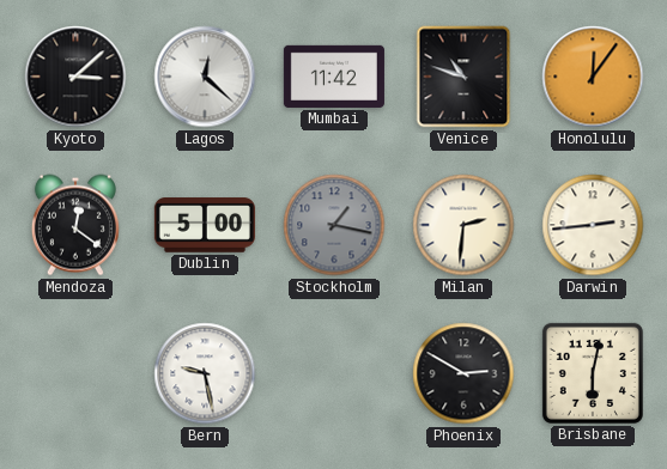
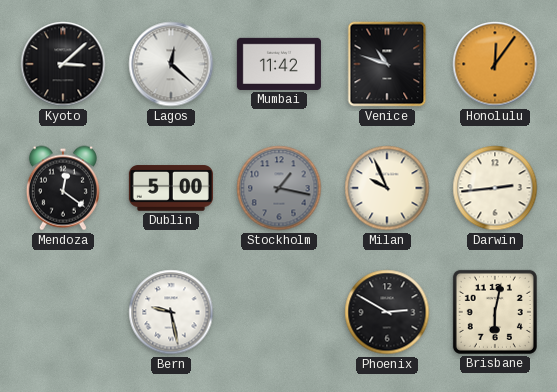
Milan: 2:31 -> 9:56 (387, 188)
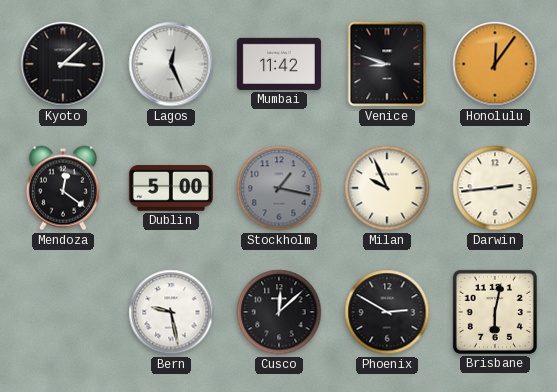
Lagos: 12:22 -> 12:26 (171, 64)
Venice: 10:48 -> 8:48 (387, 64)
Cusco: none -> 12:08 (279, 312)
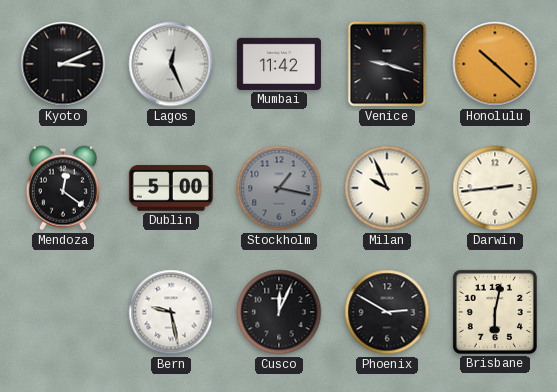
Kyoto: 3:08 -> 3:11 (63, 64)
Venice: 8:48 -> 9:18 (387, 64)
Honolulu: 12:06 -> 10:22 (495, 64)
Cusco: 12:08 -> 12:04 (279, 312)
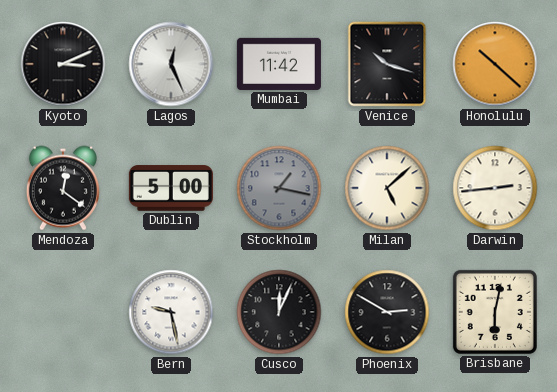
Venice: 9:18 -> 10:18 (387, 64)
Milan: 9:56 -> 5:08 (387, 188)
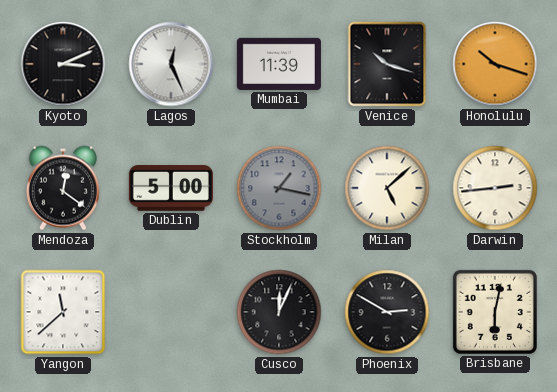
Mumbai: 11:42 -> 11:39 (279, 64)
Honolulu: 10:22 -> 10:18 (495, 64)
Yangon: none -> 11:38 (63, 312)
Bern: 9:28 -> none (171, 312)
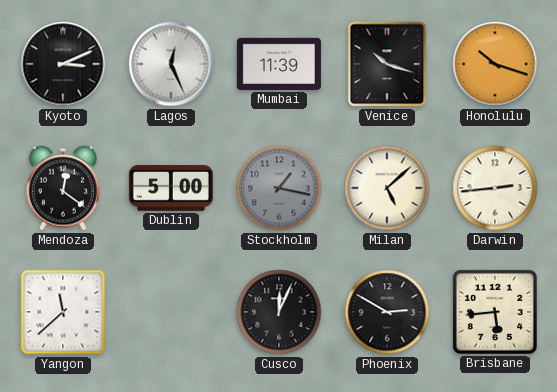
Brisbane: 6:02 -> 5:44 (495, 312)
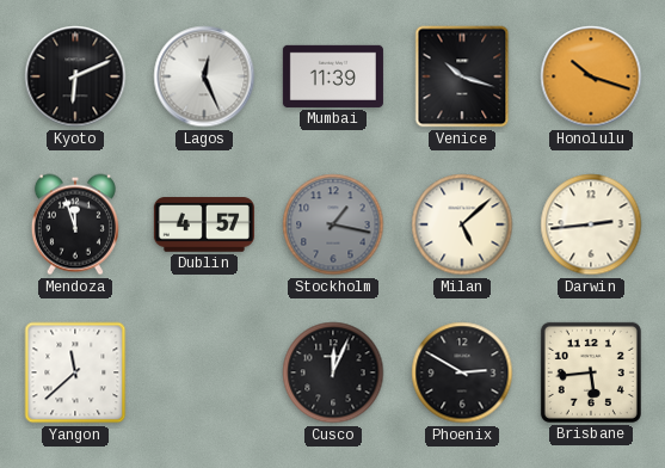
Kyoto: 3:11 -> 6:11 (75, 76)
Mendoza: 12:21 -> 11:57 (75, 224)
Dublin: 5:00 -> 4:57 (204, 224)
